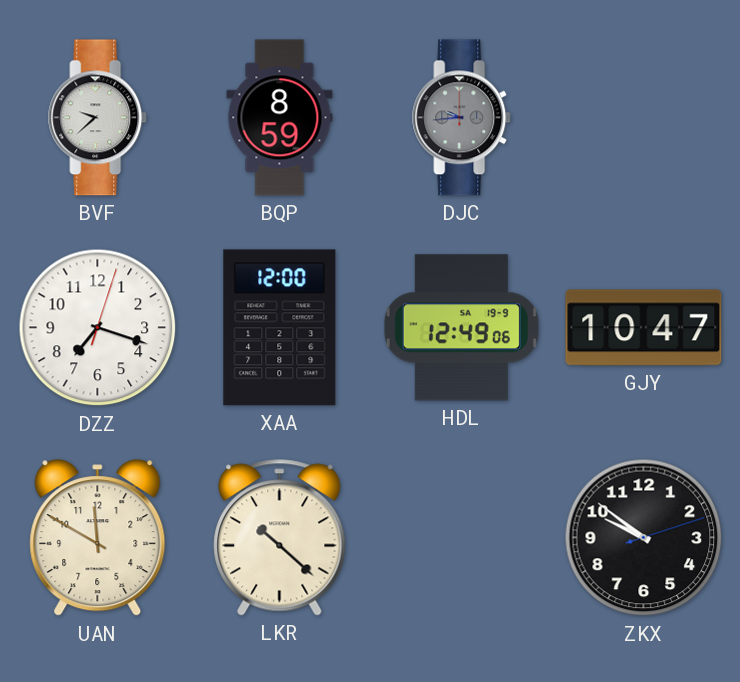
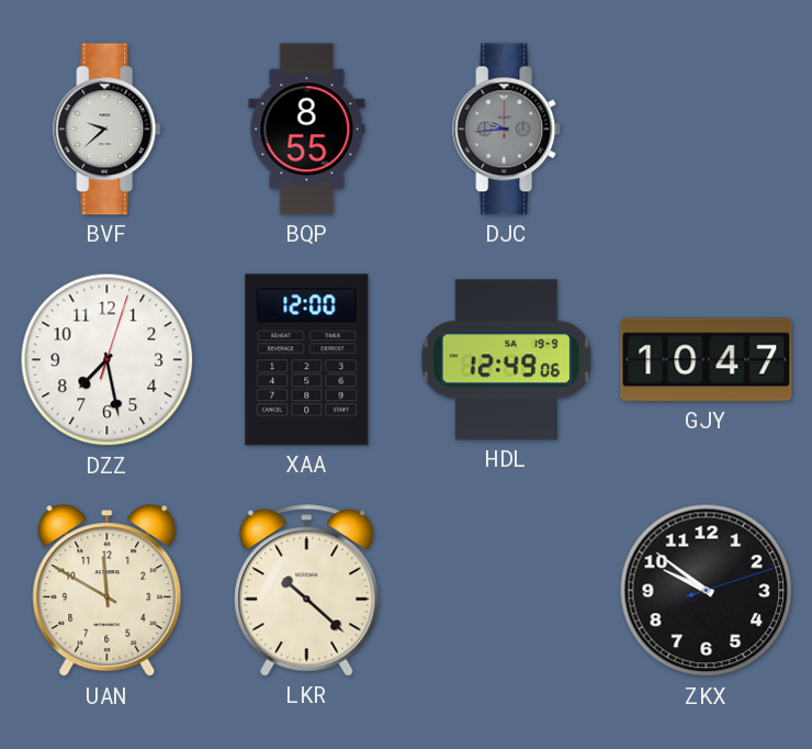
BQP: 8:59 -> 8:55 (307, 130)
DZZ: 7:18 -> 7:28 (108, 360)
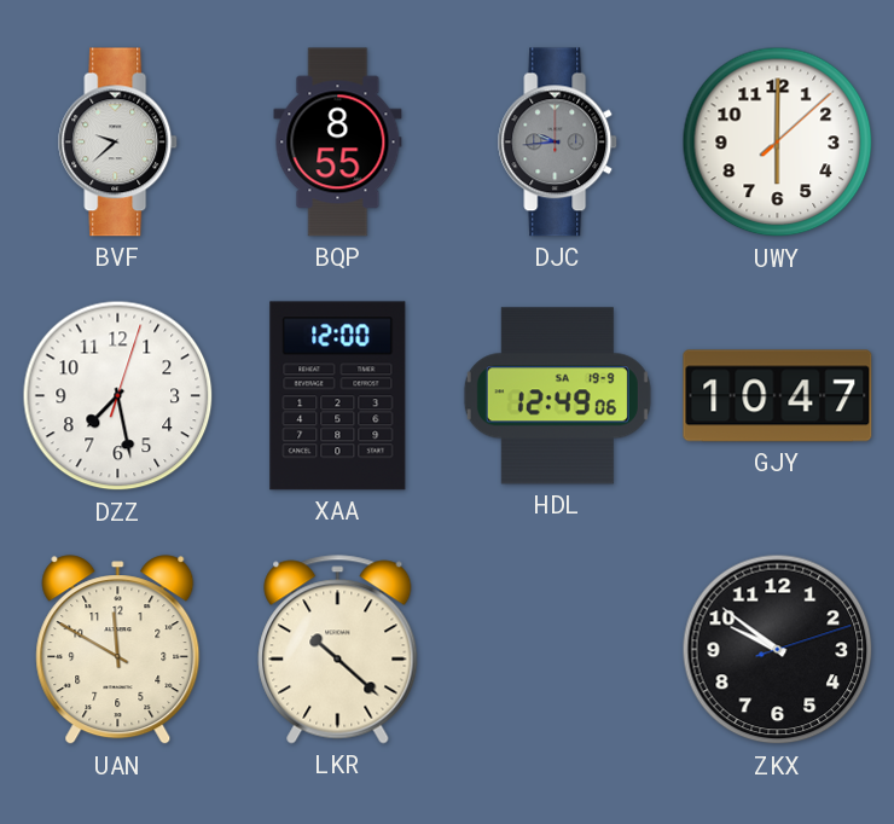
UWY: none -> 6:00 (778, 143)
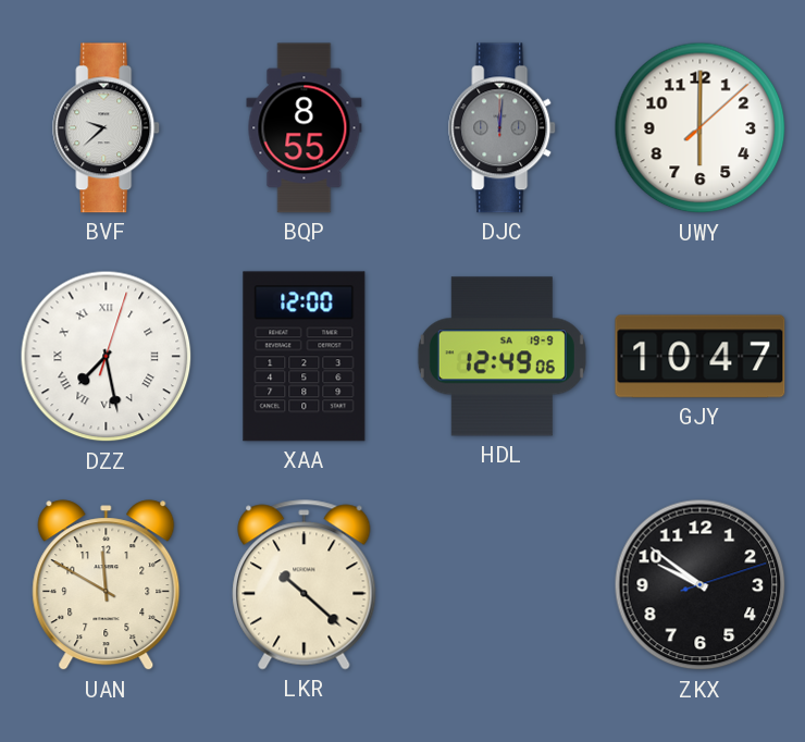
DJC: 9:44 -> 12:01 (503, 128)
DZZ numerals: Arabic -> Roman (107, 357)
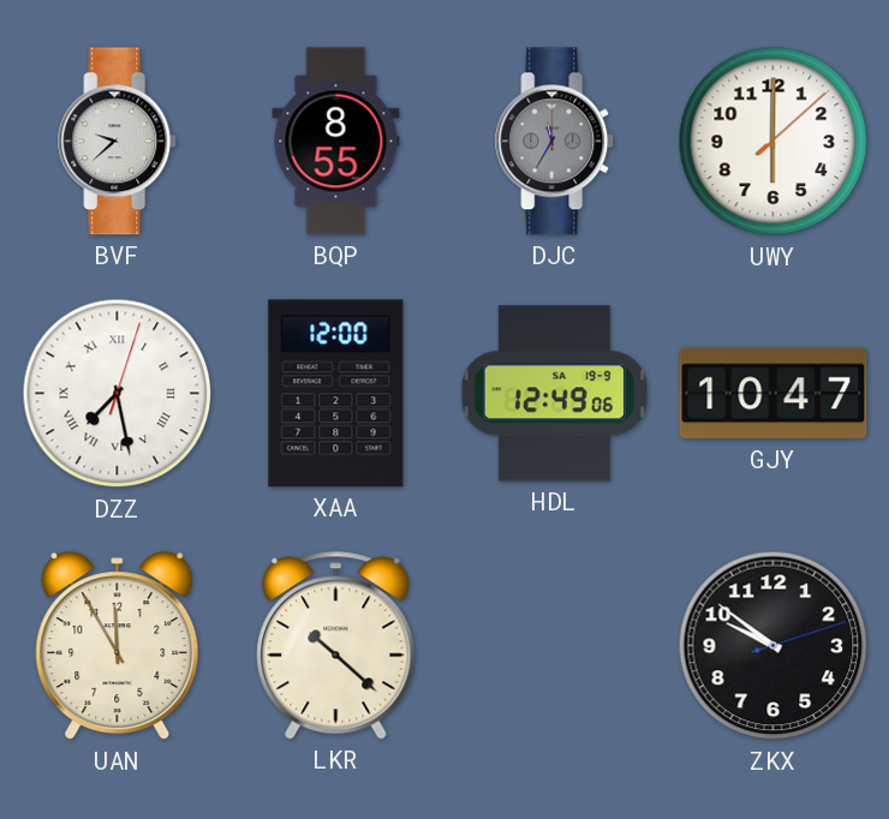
DJC: 12:01 -> 11:35 (555, 142)
UAN: 11:50 -> 11:55 (118, 646)
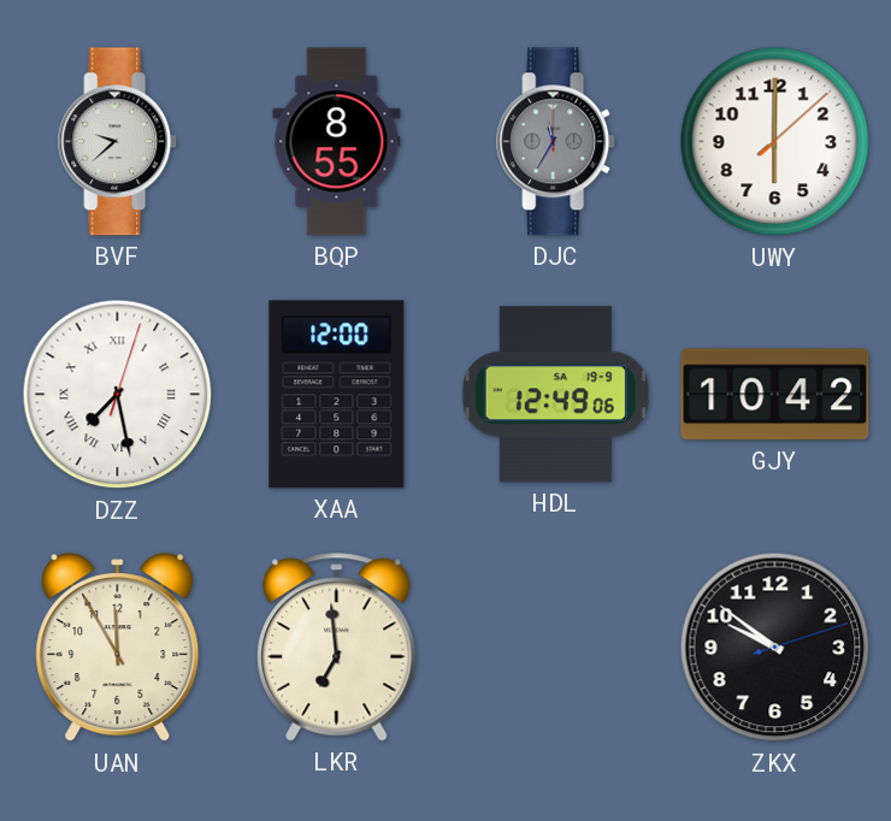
GJY: 10:47 -> 10:42 (775, 395)
LKR: 10:22 -> 6:59 (337, 648)
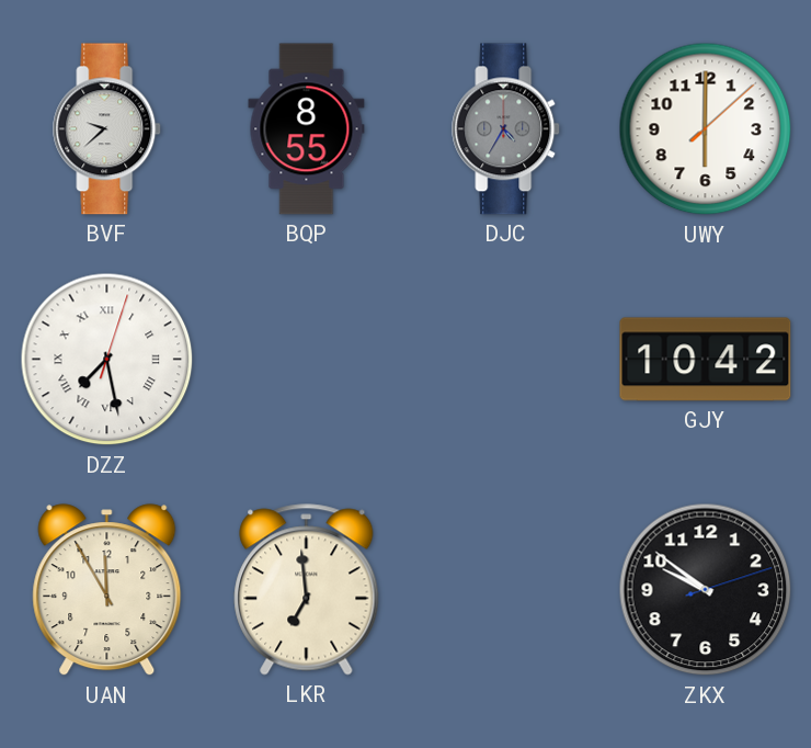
DJC: 11:35 -> 4:35 (506, 129)
XAA: 12:00 -> none (337, 395)
HDL: 12:49 -> none (555, 395)
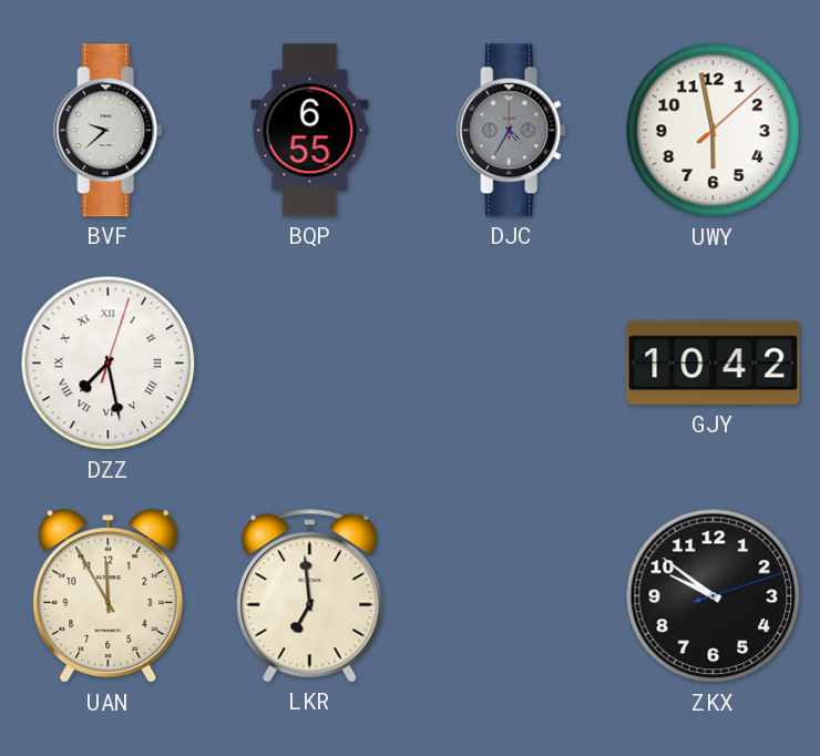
BQP: 8:55 -> 6:55 (310, 131)
UWY: 6:00 -> 5:58 (714, 131)
